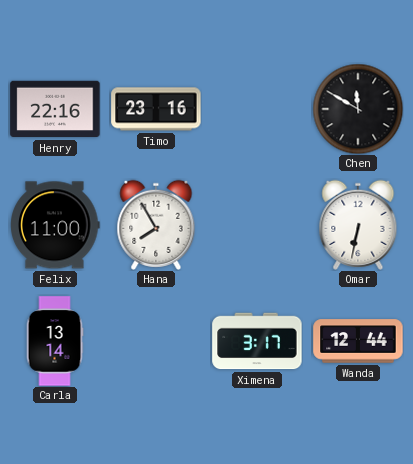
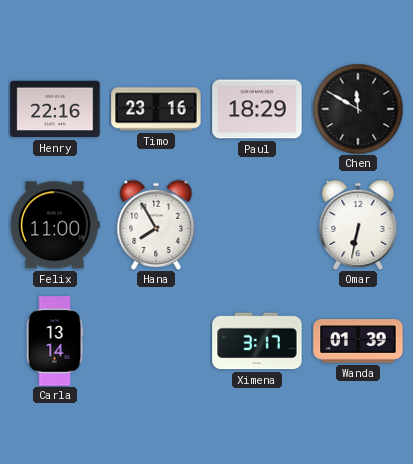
Paul: none -> 18:29 (257, 109)
Wanda: 12:44 -> 01:39 (358, 341)
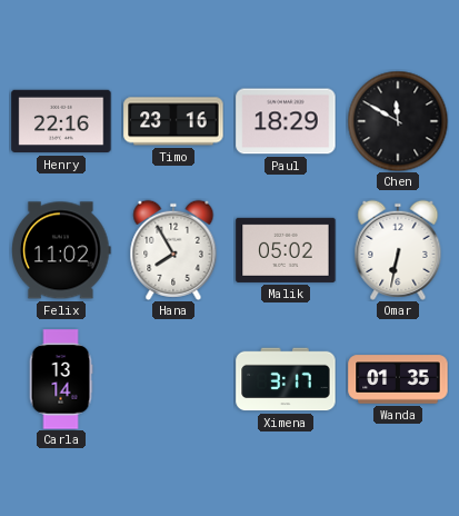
Felix: 11:00 -> 11:02 (61, 250)
Malik: none -> 05:02 (286, 250)
Wanda: 01:39 -> 01:35 (398, 379)
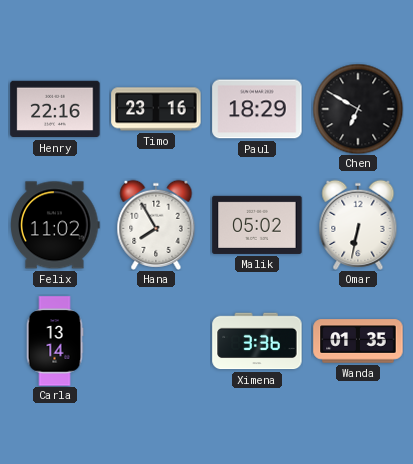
Chen: 11:50 -> 6:50 (358, 109)
Ximena: 3:17 -> 3:36 (257, 341)
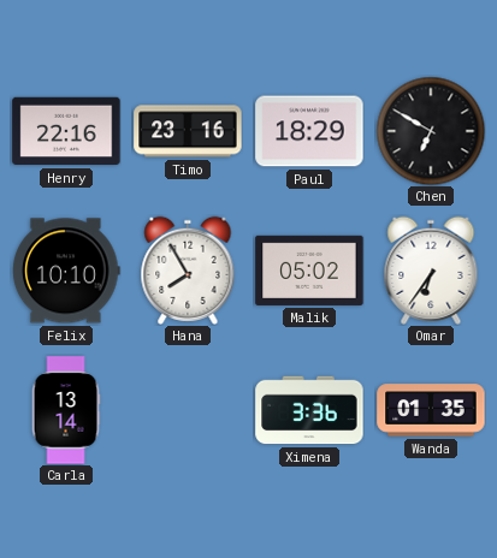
Felix: 11:02 -> 10:10 (66, 271)
Omar: 6:32 -> 6:36 (431, 271)
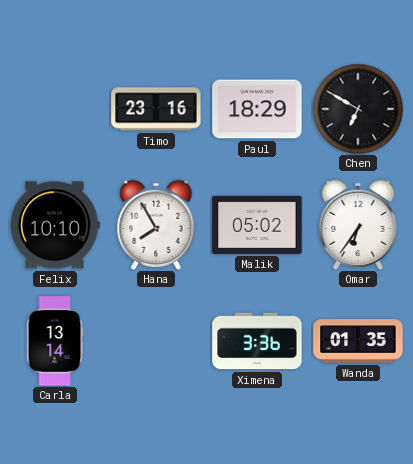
Henry: 22:16 -> none (66, 131)
